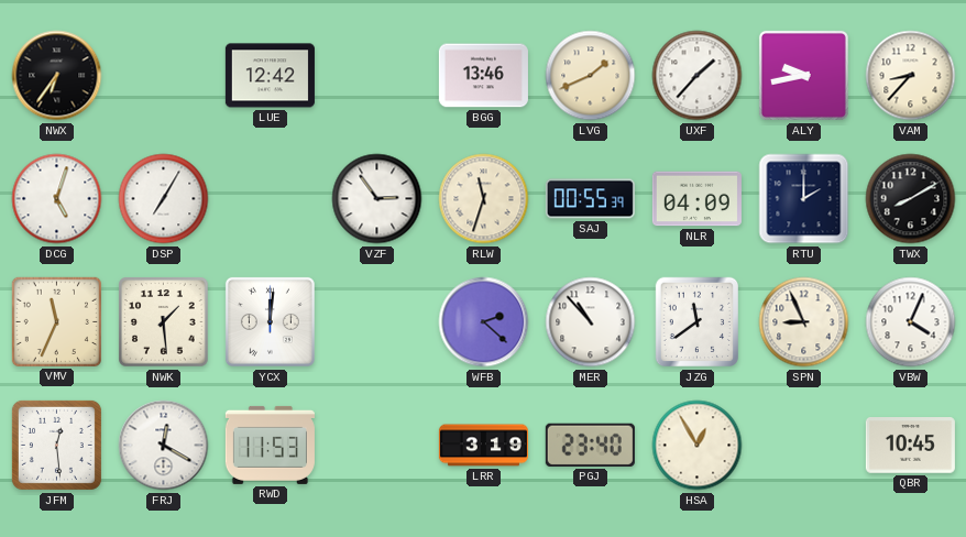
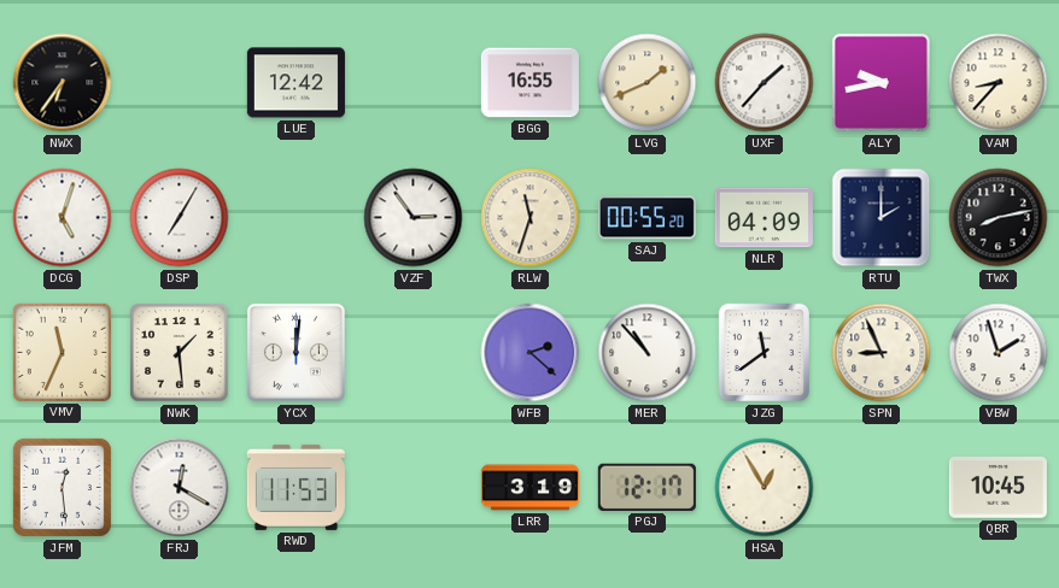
BGG: 13:46 -> 16:55 (529, 83)
SAJ: 00:55:39 -> 00:55:20 (646, 218)
TWX: 8:10 -> 8:13 (999, 218)
VBW: 4:04 -> 1:57 (999, 353)
PGJ: 23:40 -> 12:17 (646, 487)
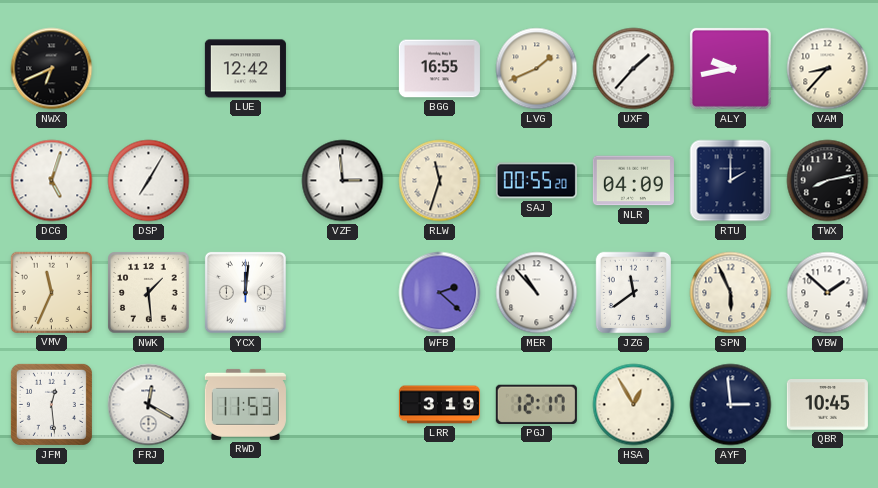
NWX: 6:36 -> 6:41 (52, 69)
VZF: 2:54 -> 2:59 (343, 181)
SPN: 8:56 -> 5:56 (731, 293)
VBW: 1:57 -> 1:52 (828, 293)
AYF: none -> 2:59 (731, 405)
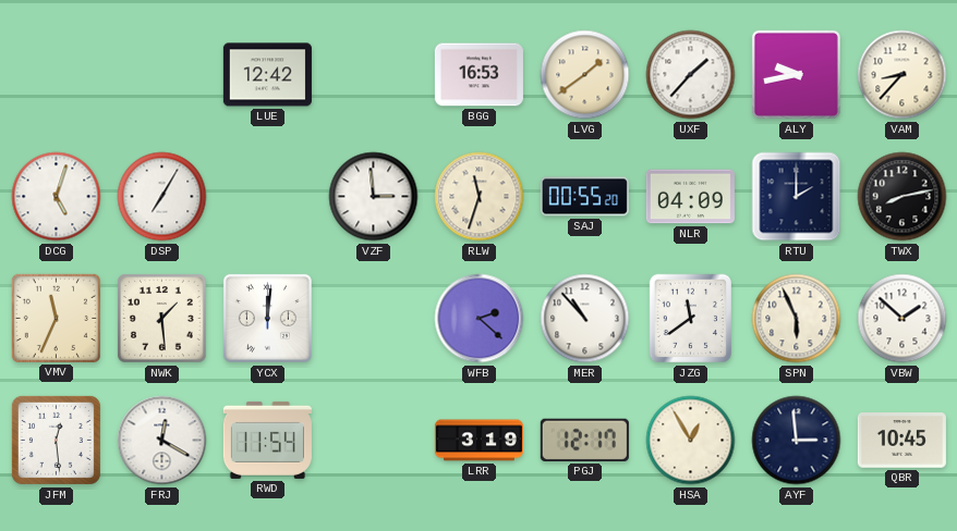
NWX: 6:41 -> none (52, 69)
BGG: 16:55 -> 16:53 (478, 75)
LVG: 1:41 -> 1:39 (585, 75)
RWD: 11:53 -> 11:54 (267, 440)
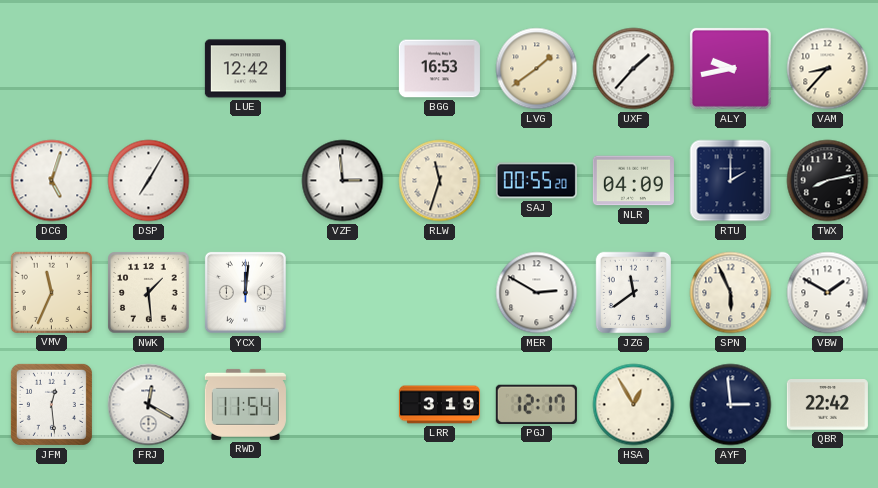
WFB: 2:22 -> none (480, 319)
MER: 10:53 -> 2:50 (537, 293)
VBW: 1:52 -> 1:50 (828, 293)
QBR: 10:45 -> 22:42 (827, 405)
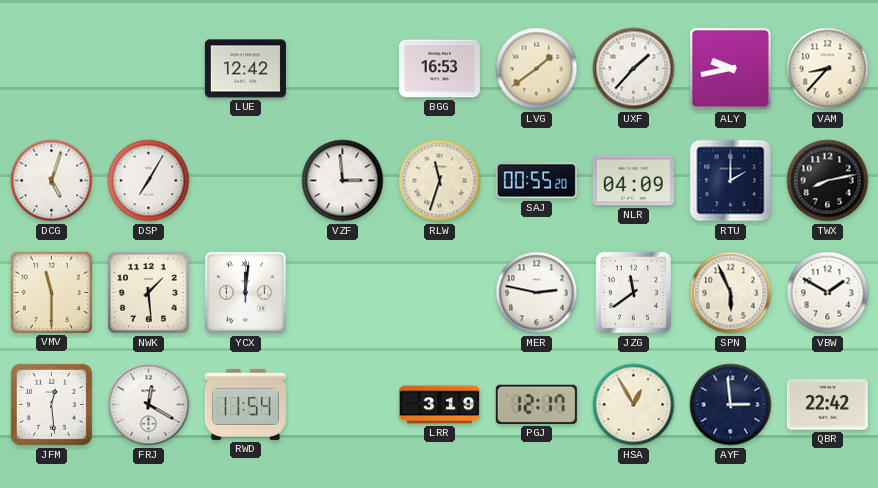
VMV: 11:34 -> 11:30 (51, 292)
MER: 2:50 -> 2:47 (537, 293)
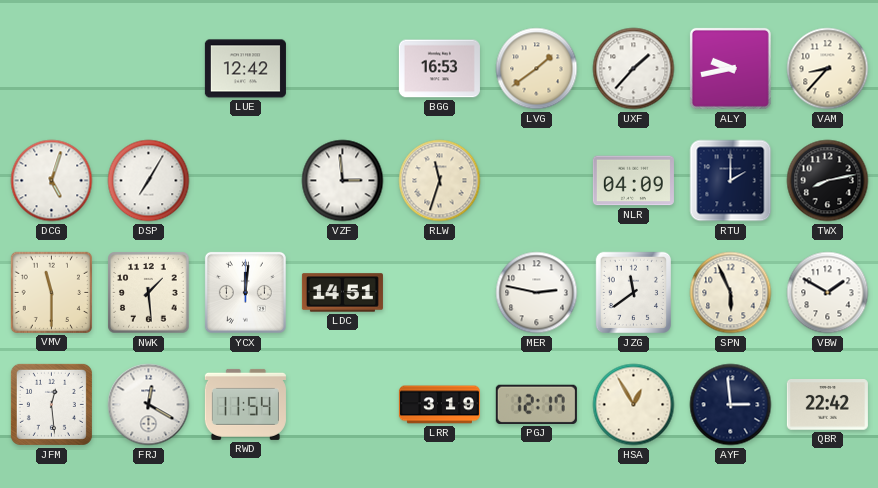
SAJ: 00:55 -> none (536, 181)
LDC: none -> 14:51 (342, 293)
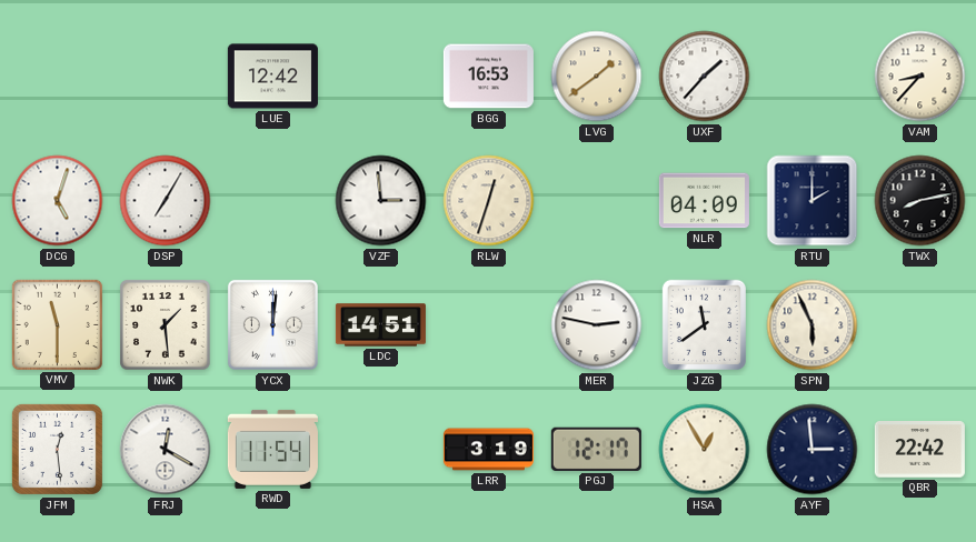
ALY: 9:43 -> none (730, 68)
RLW: 11:33 -> 12:33 (489, 201)
VBW: 1:50 -> none (828, 293)
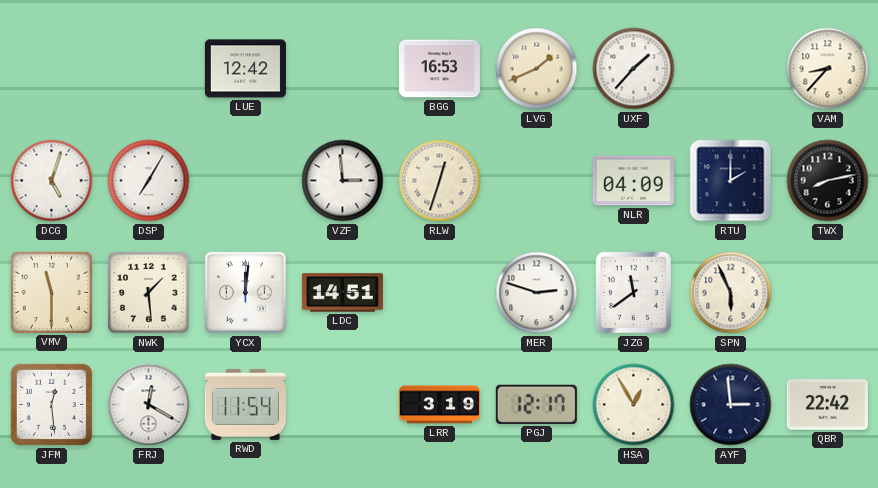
LVG: 1:39 -> 1:41 (537, 69)
MER: 2:47 -> 2:48 (537, 293)
